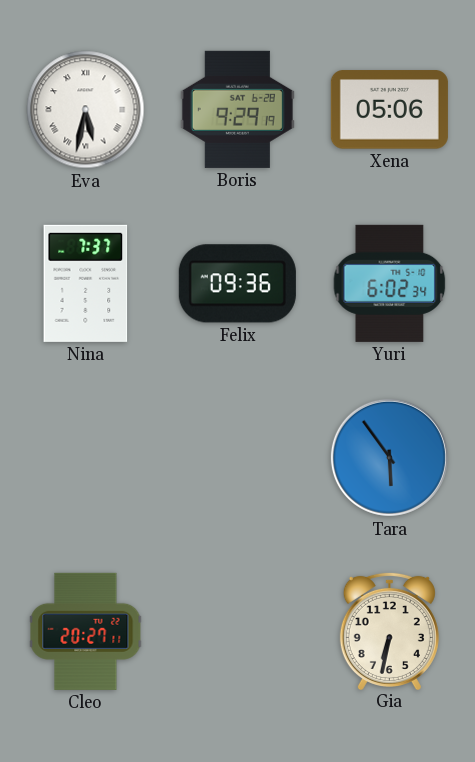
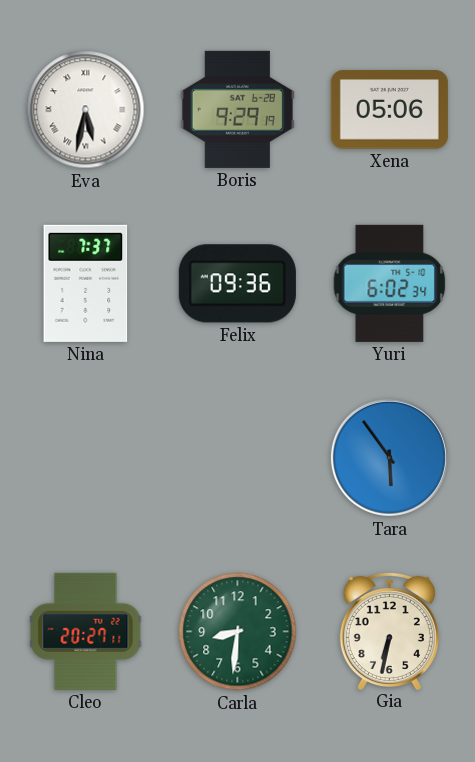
Carla: none -> 8:31 (238, 632)
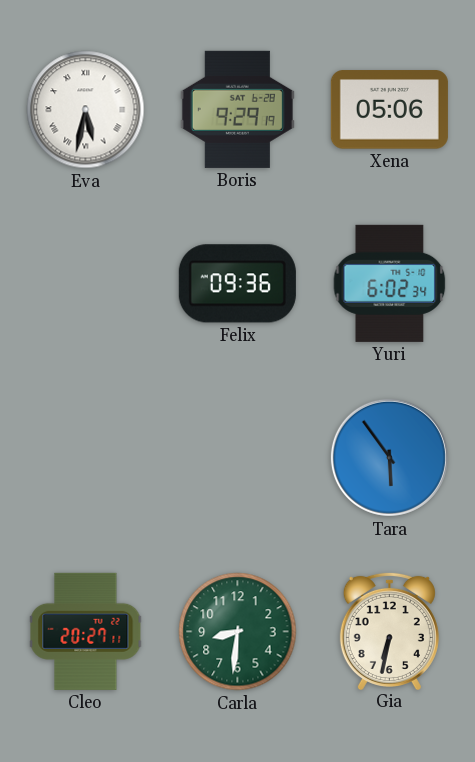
Nina: 7:37 -> none (86, 283)
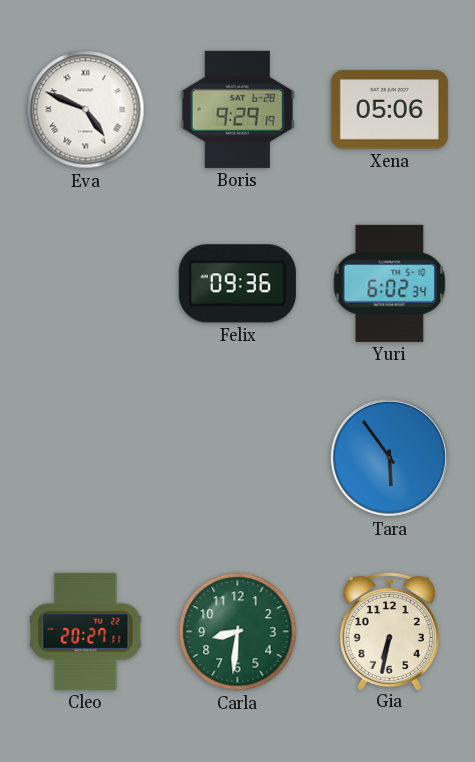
Eva: 5:32 -> 4:49 (86, 110)
